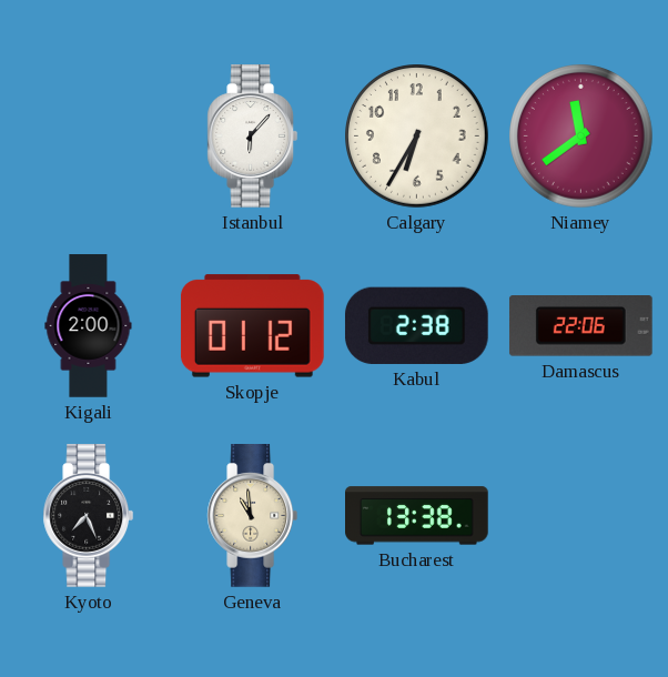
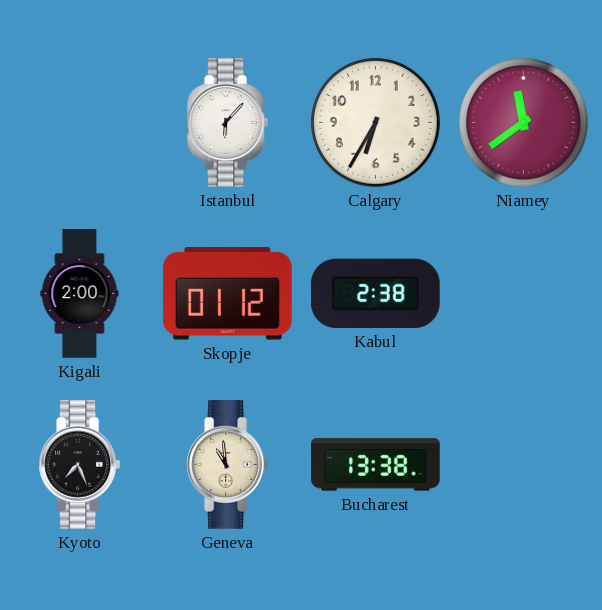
Damascus: 22:06 -> none (580, 326)
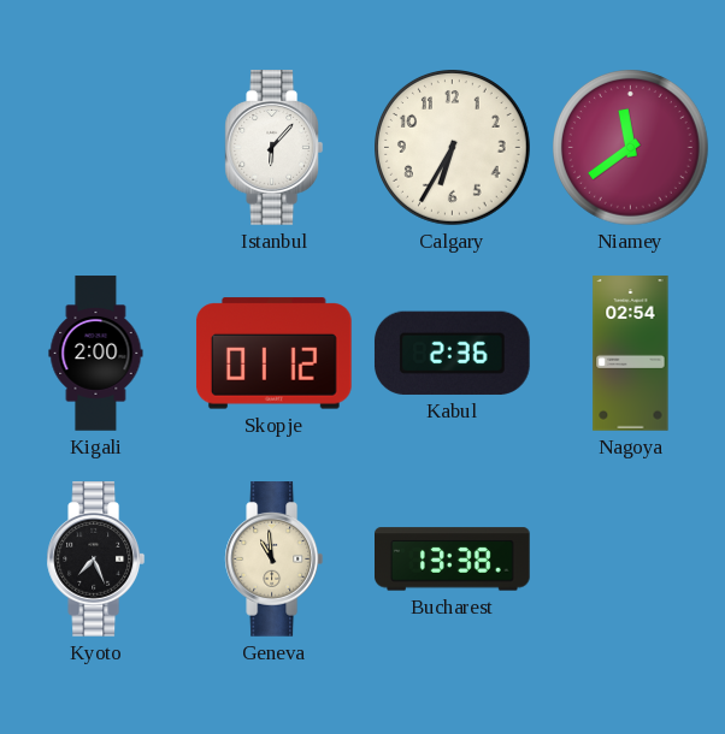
Kabul: 2:38 -> 2:36 (452, 353)
Nagoya: none -> 02:54 (631, 354)
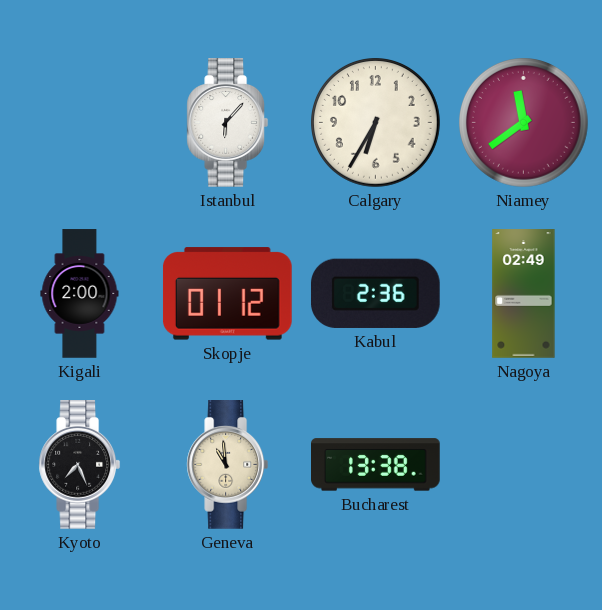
Nagoya: 02:54 -> 02:49 (524, 294)
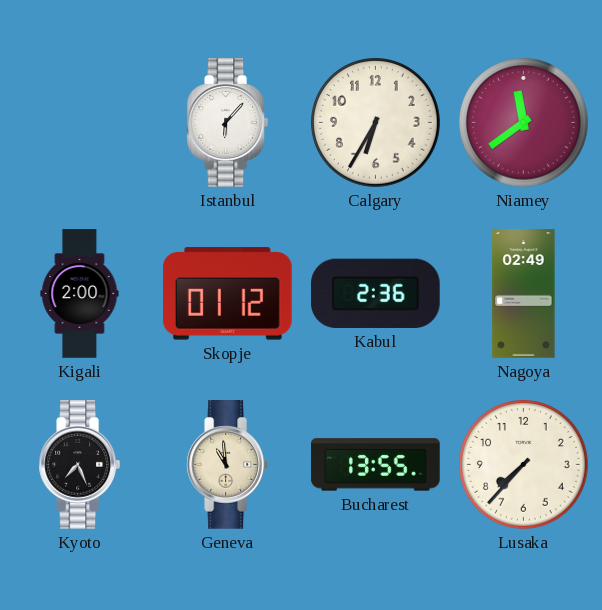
Bucharest: 13:38 -> 13:55 (376, 465)
Lusaka: none -> 7:37 (524, 465)
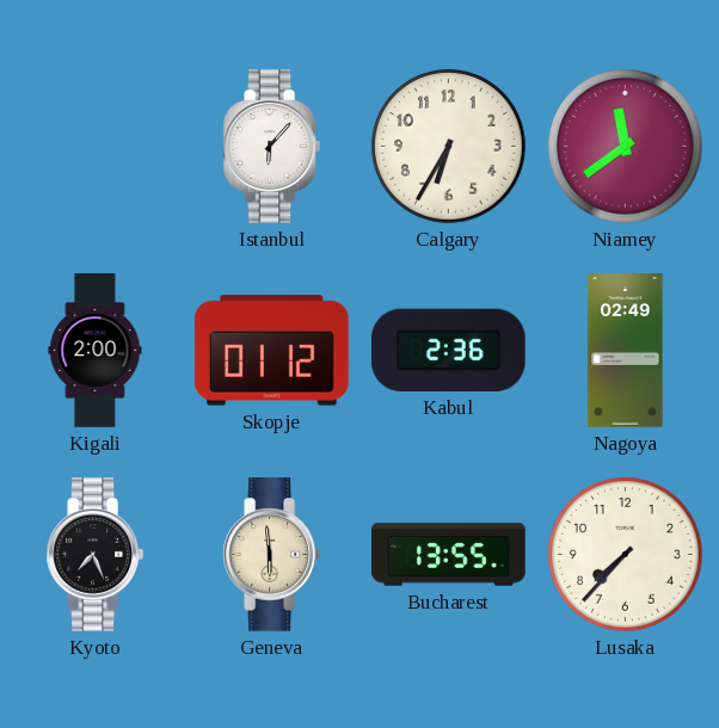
Geneva: 10:59 -> 5:59 (272, 555)
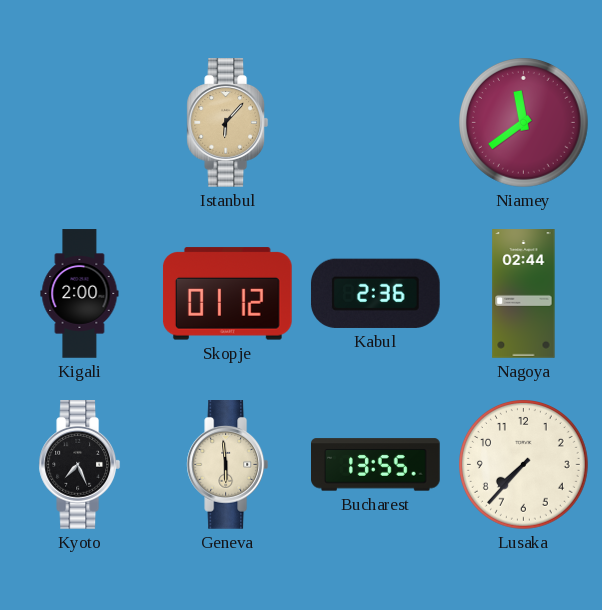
Istanbul dial: white -> champagne (228, 123)
Calgary: 6:35 -> none (449, 147)
Nagoya: 02:49 -> 02:44 (524, 294)
